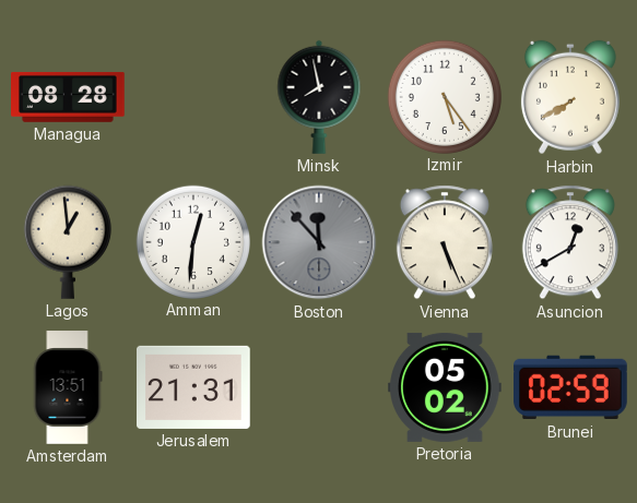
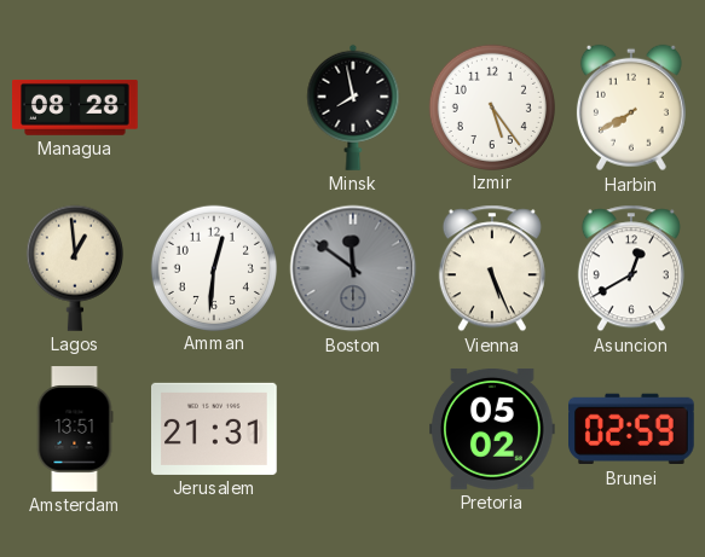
Boston: 11:53 -> 11:51 (353, 268)
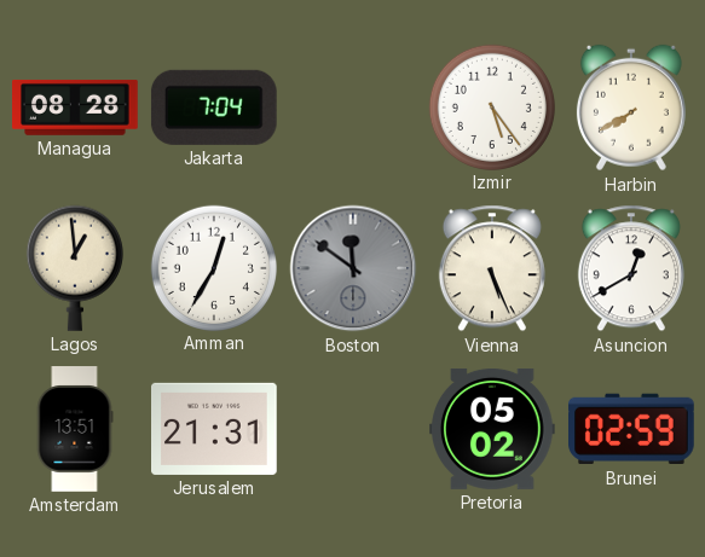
Jakarta: none -> 7:04 (214, 108)
Minsk: 7:58 -> none (353, 108)
Amman: 12:31 -> 12:35 (213, 267)
